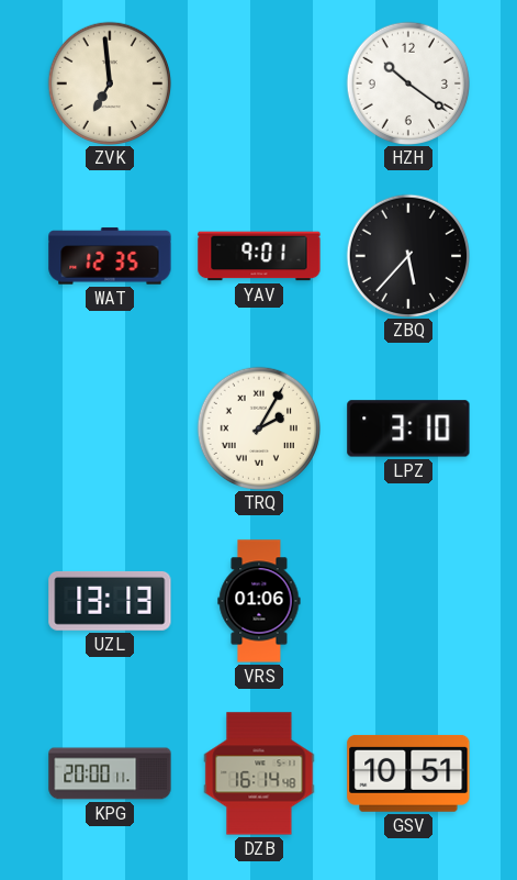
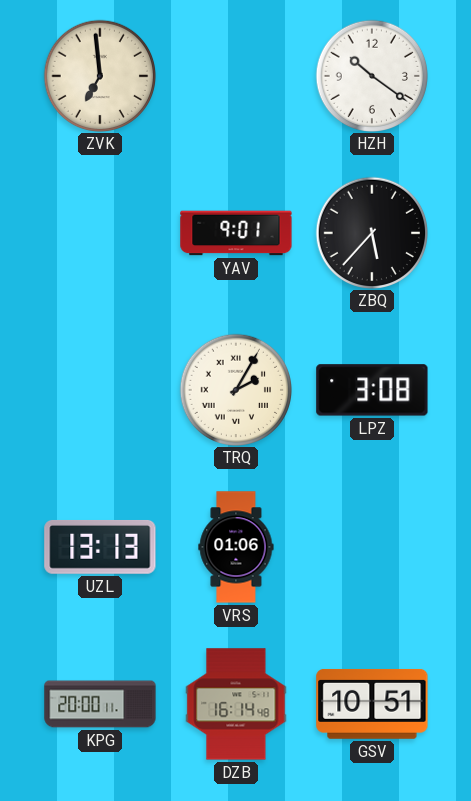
WAT: 12:35 -> none (110, 256)
LPZ: 3:10 -> 3:08 (372, 390)
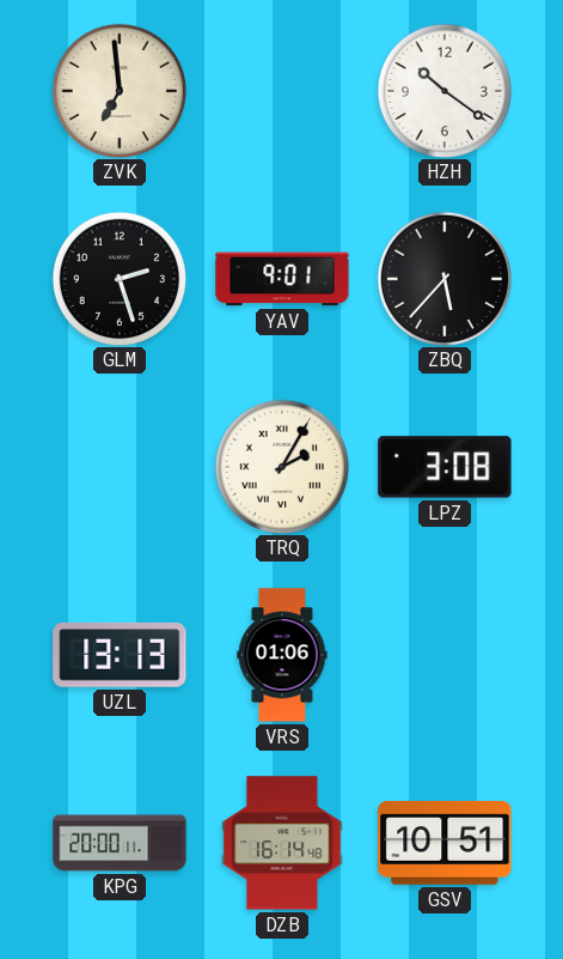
GLM: none -> 2:27 (118, 278)
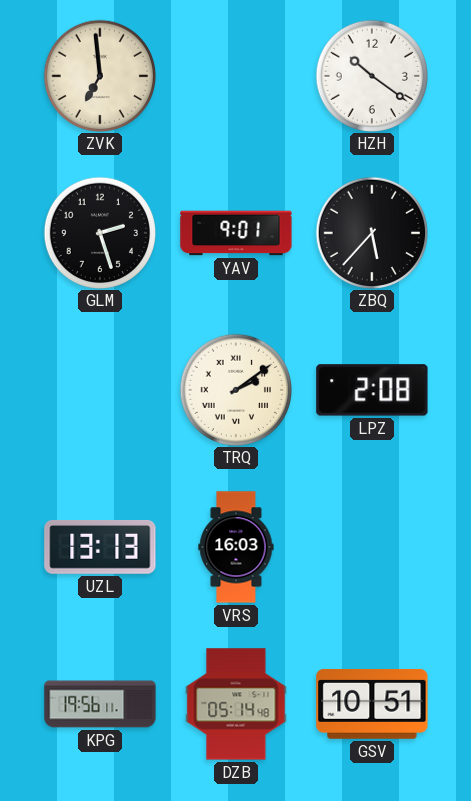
TRQ: 2:05 -> 2:09 (235, 389)
LPZ: 3:08 -> 2:08 (372, 390)
VRS: 01:06 -> 16:03 (236, 547)
KPG: 20:00 -> 19:56 (100, 704)
DZB: 16:14 -> 05:14 (236, 704)
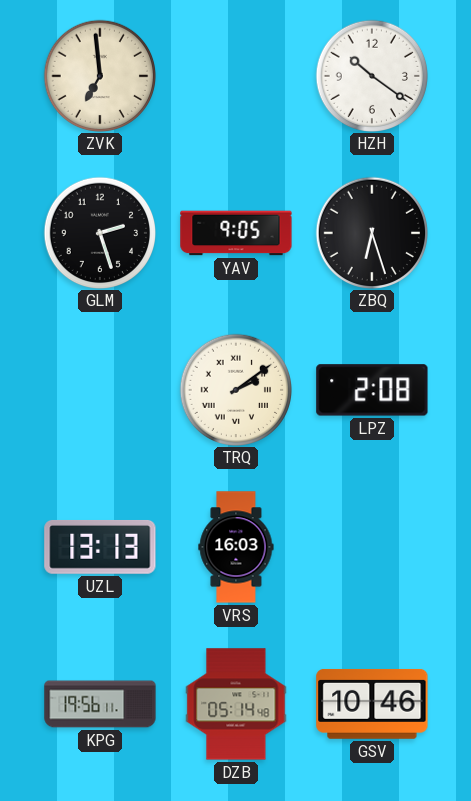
YAV: 9:01 -> 9:05 (236, 233)
ZBQ: 5:37 -> 6:27 (371, 232)
GSV: 10:51 -> 10:46 (372, 704)
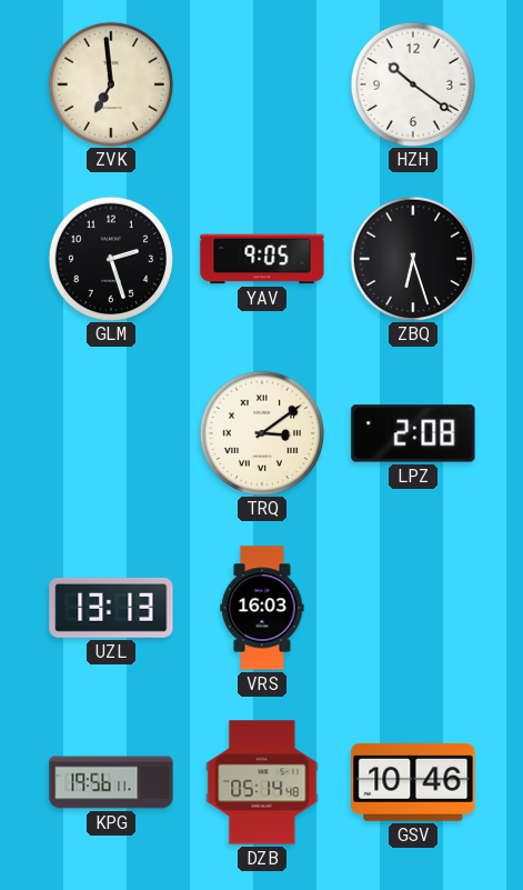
TRQ: 2:09 -> 3:09 (261, 432)
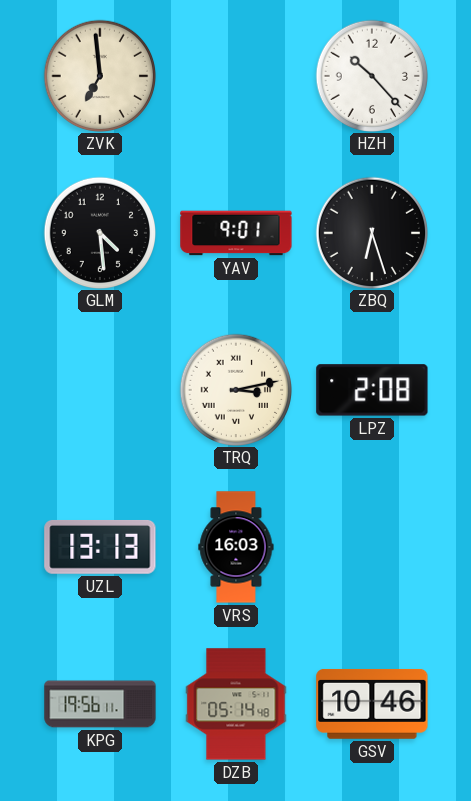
HZH: 10:21 -> 10:23 (371, 75)
GLM: 2:27 -> 4:29 (99, 232)
YAV: 9:05 -> 9:01 (236, 233)
TRQ: 3:09 -> 3:13 (235, 389)
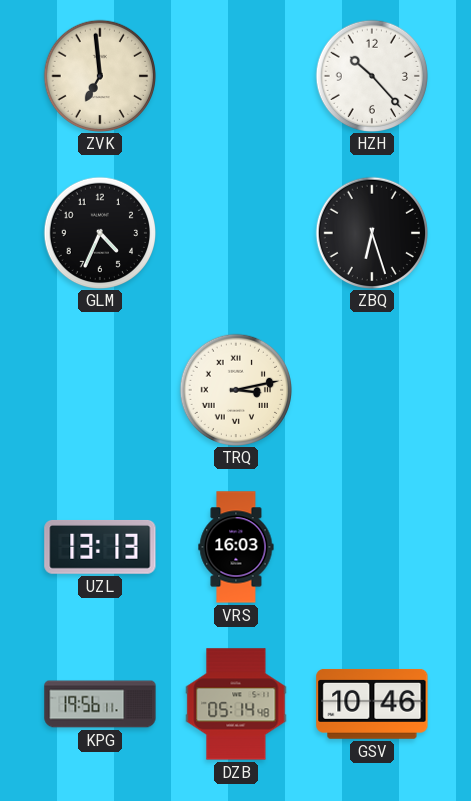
GLM: 4:29 -> 4:34 (99, 232)
YAV: 9:01 -> none (236, 233)
LPZ: 2:08 -> none (372, 390)
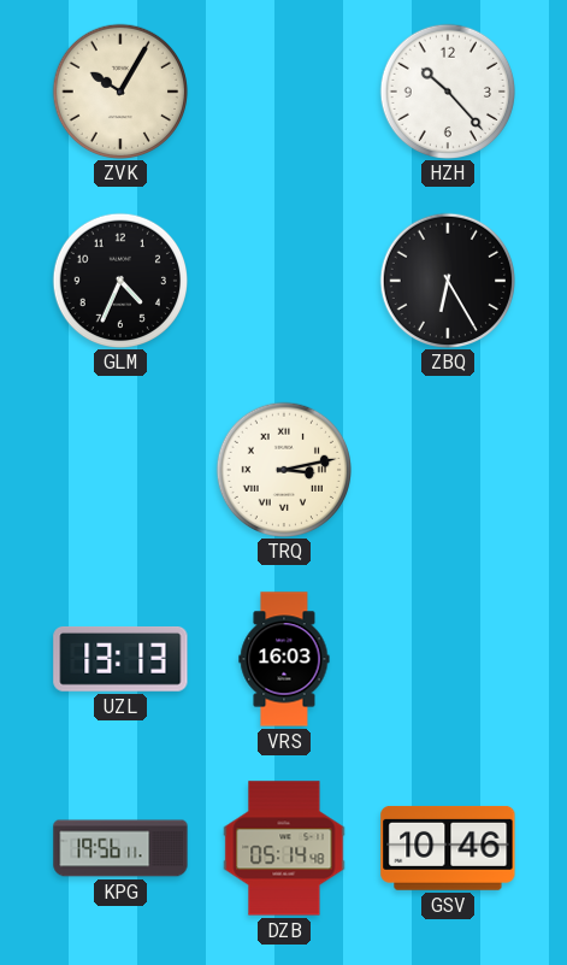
ZVK: 6:59 -> 10:05 (119, 90)
ZBQ: 6:27 -> 6:25 (447, 280)
